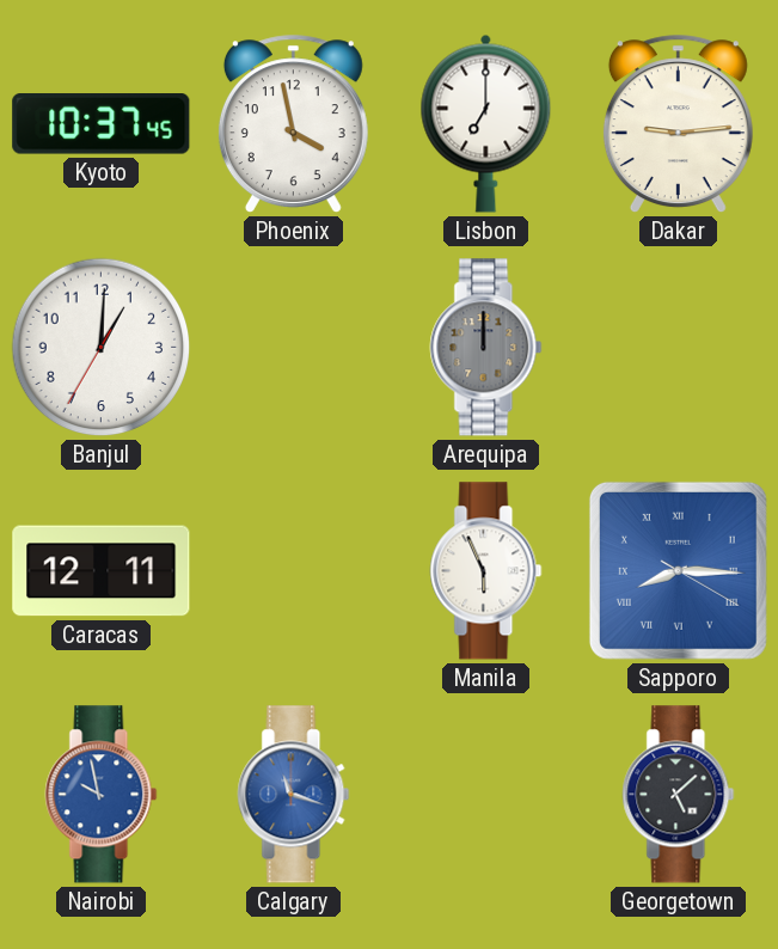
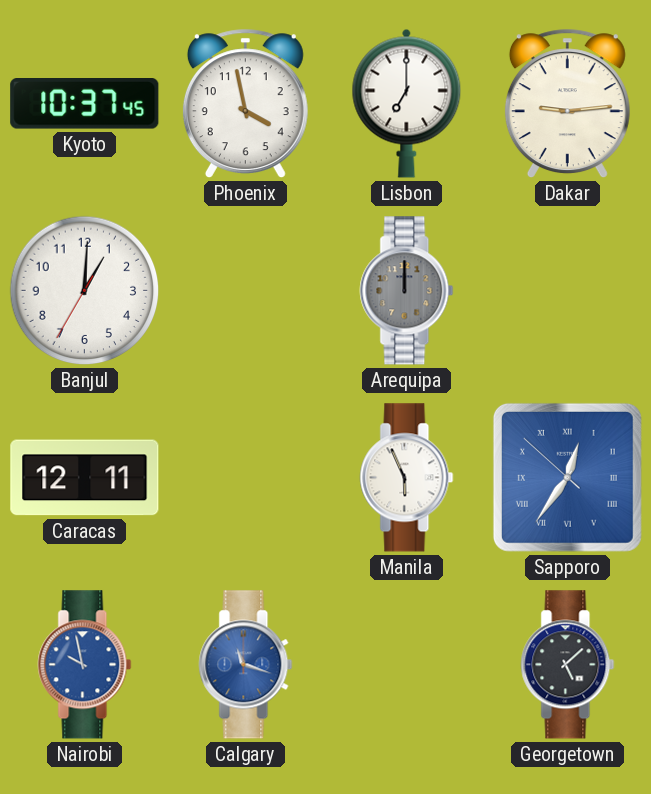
Sapporo: 8:15 -> 12:35 (567, 477)
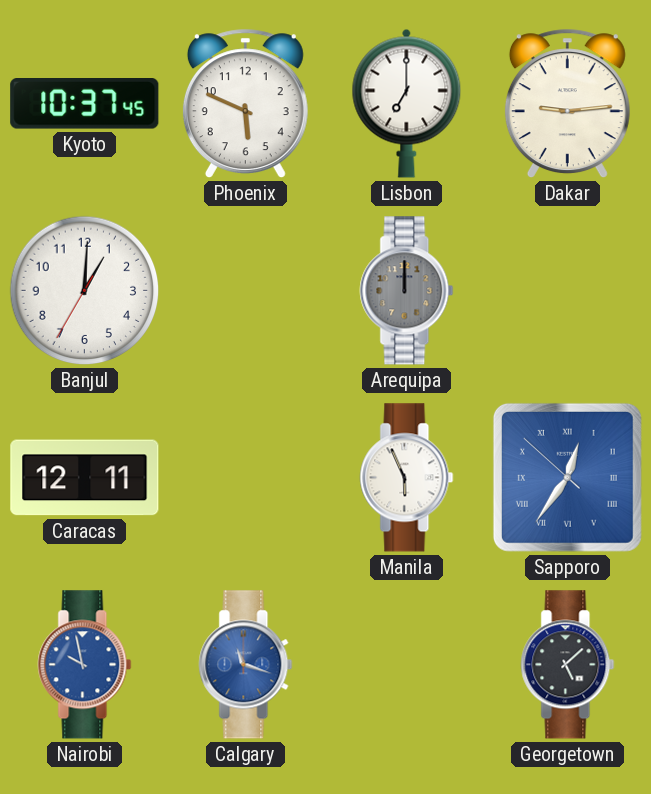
Phoenix: 3:58 -> 5:49 (245, 104)
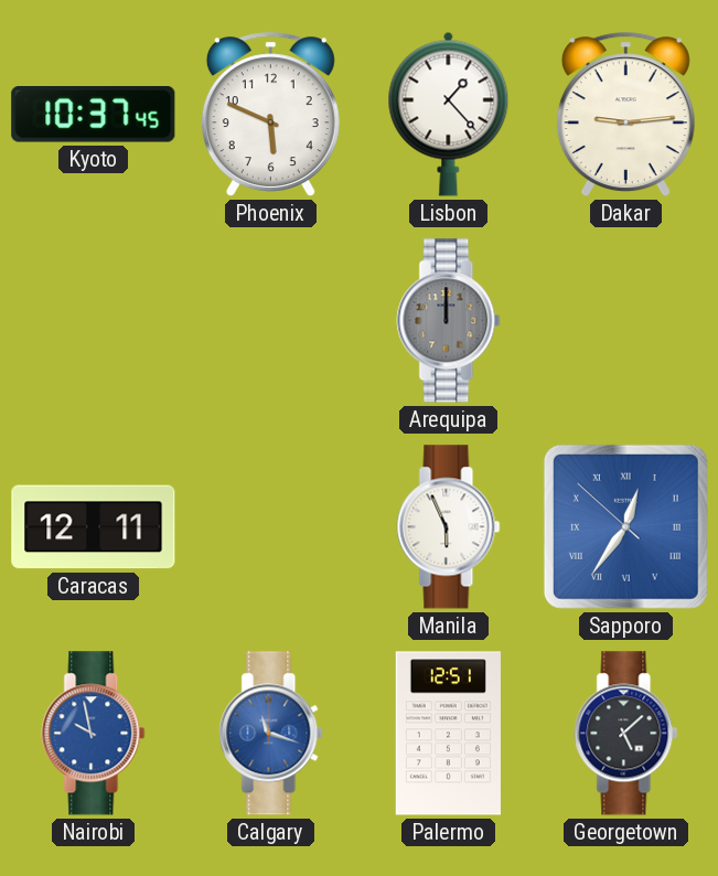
Lisbon: 7:00 -> 1:23 (449, 114)
Banjul: 1:00 -> none (85, 291)
Palermo: none -> 12:51 (448, 734)
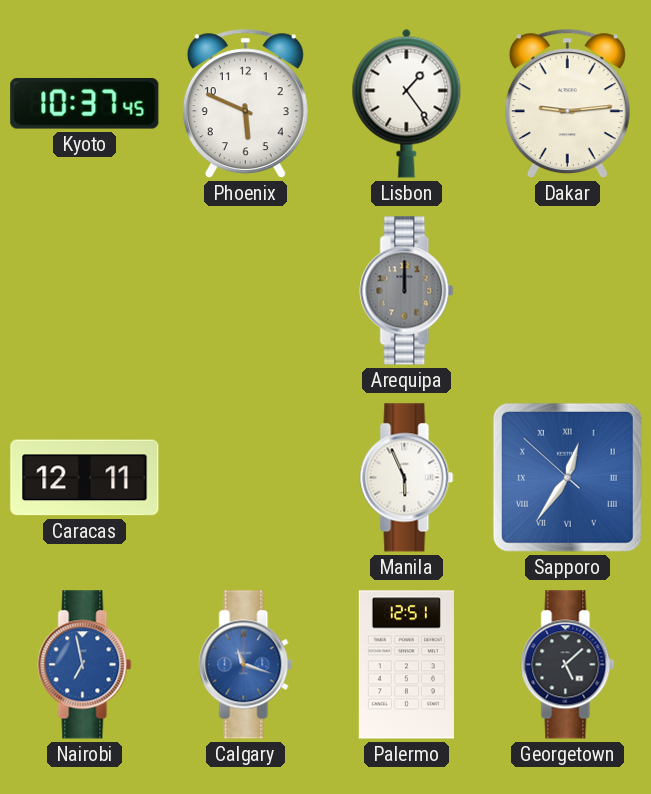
Lisbon: 1:23 -> 1:24 (407, 103)
Nairobi: 9:58 -> 6:58 (85, 665)
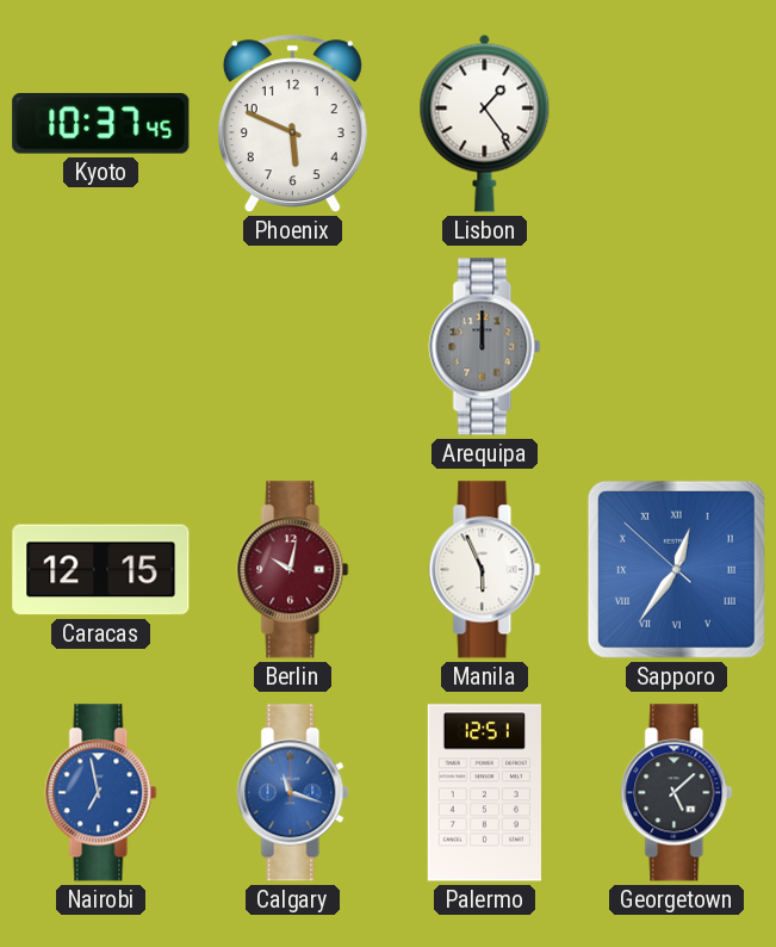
Dakar: 9:14 -> none (567, 104)
Caracas: 12:11 -> 12:15 (101, 570)
Berlin: none -> 10:02 (293, 570)
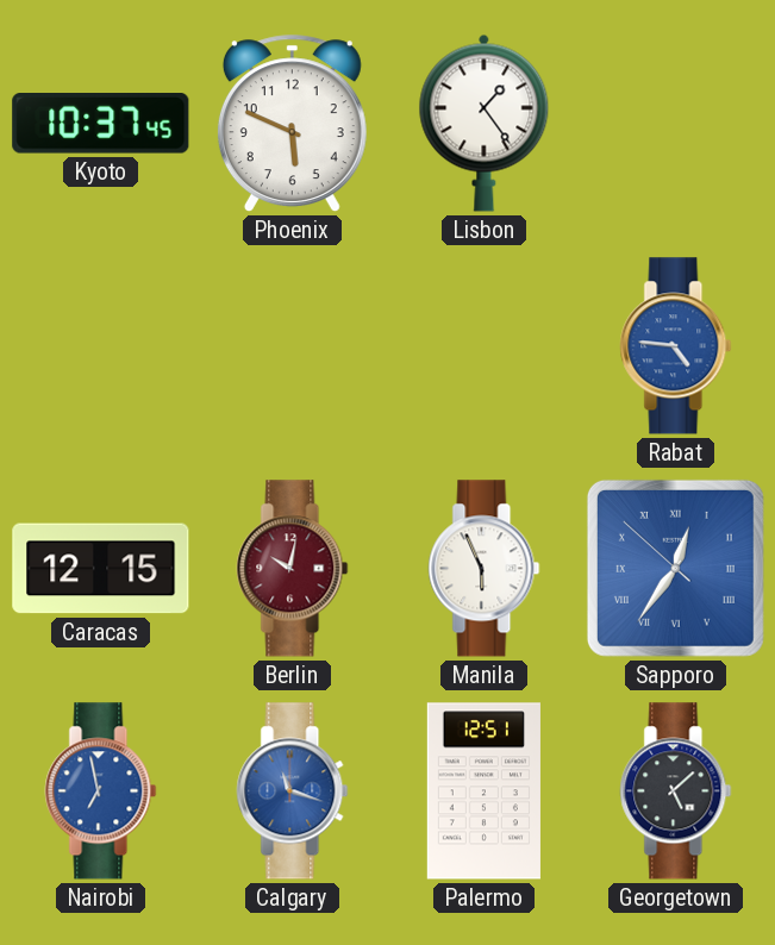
Arequipa: 12:00 -> none (485, 347)
Rabat: none -> 4:46 (676, 346)
